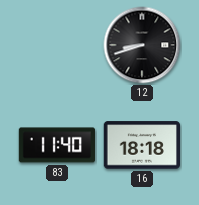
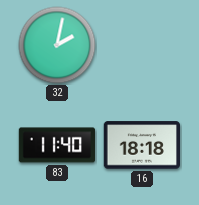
32: none -> 2:02 (57, 45)
12: 8:42 -> none (142, 45)
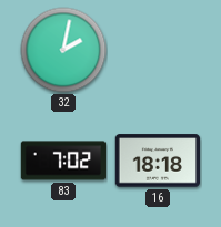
83: 11:40 -> 7:02 (63, 161)
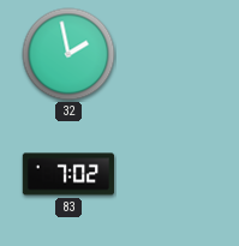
32: 2:02 -> 1:58 (68, 54)
16: 18:18 -> none (157, 161)
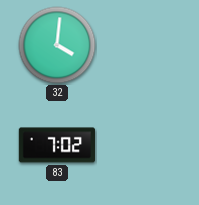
32: 1:58 -> 4:01 (57, 45)
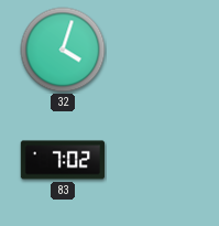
32: 4:01 -> 4:03 (63, 50)
